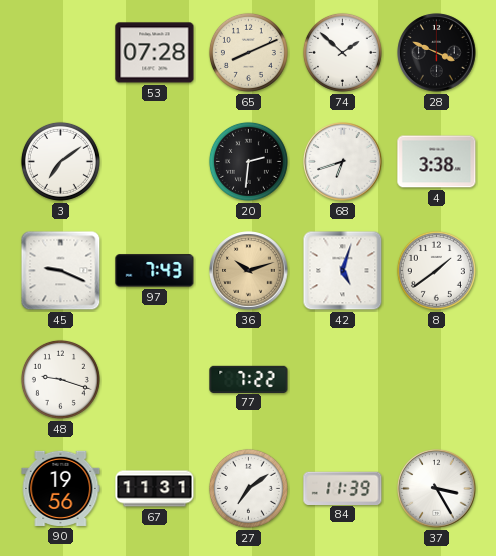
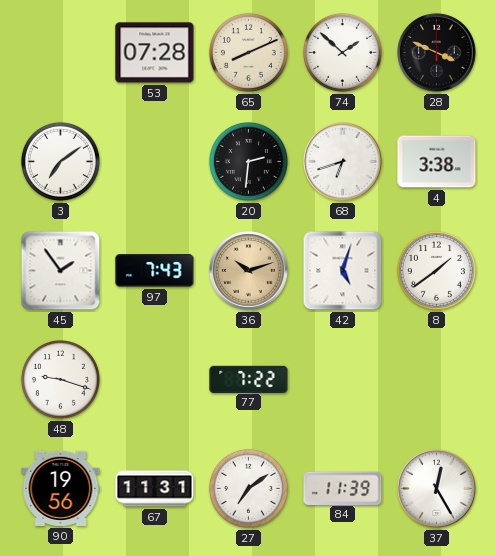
45: 9:19 -> 1:54 (61, 271)
37: 3:25 -> 12:25 (437, 489)
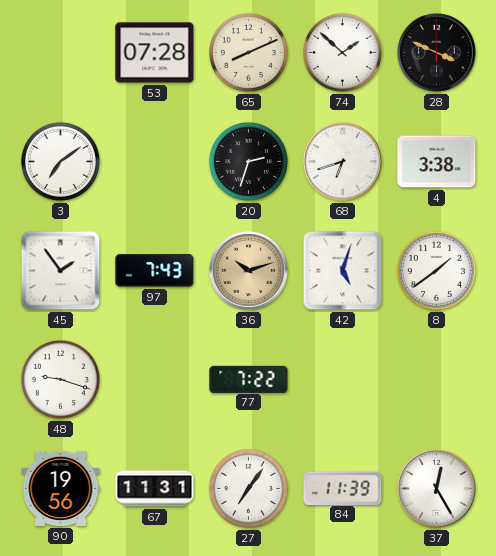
20: 2:31 -> 2:33 (248, 161)
27: 7:09 -> 7:06 (248, 488)
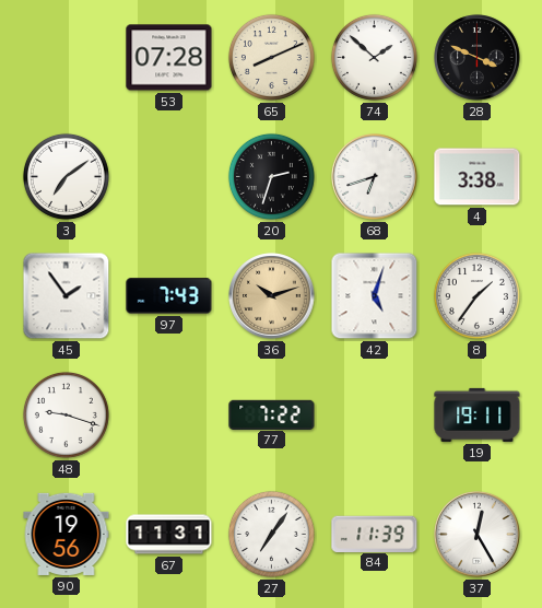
8: 1:39 -> 1:36 (476, 295)
19: none -> 19:11 (478, 414)
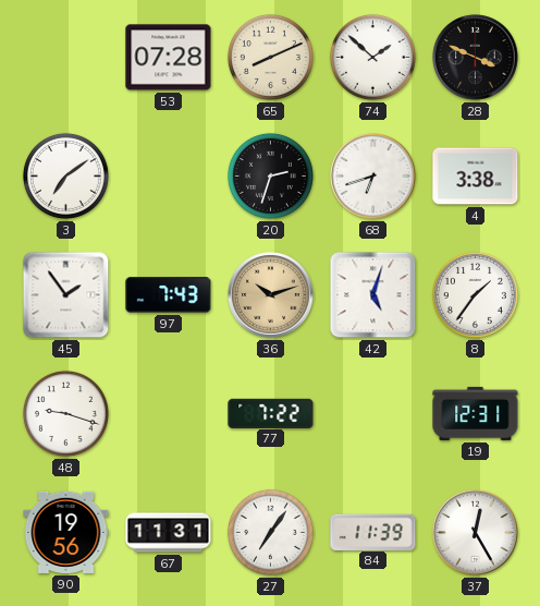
19: 19:11 -> 12:31 (476, 413)
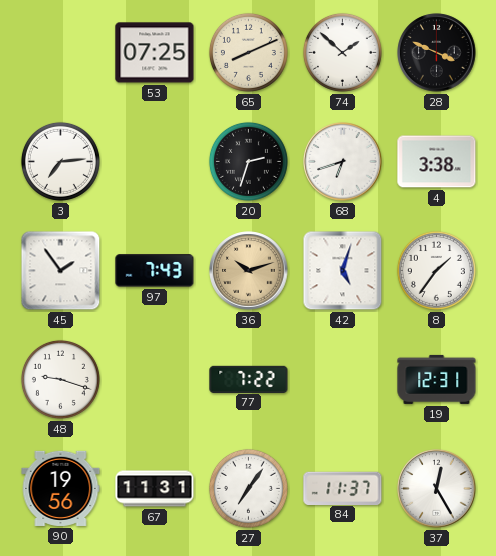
53: 07:28 -> 07:25 (155, 53)
3: 7:09 -> 7:14 (60, 161)
84: 11:39 -> 11:37 (343, 488)
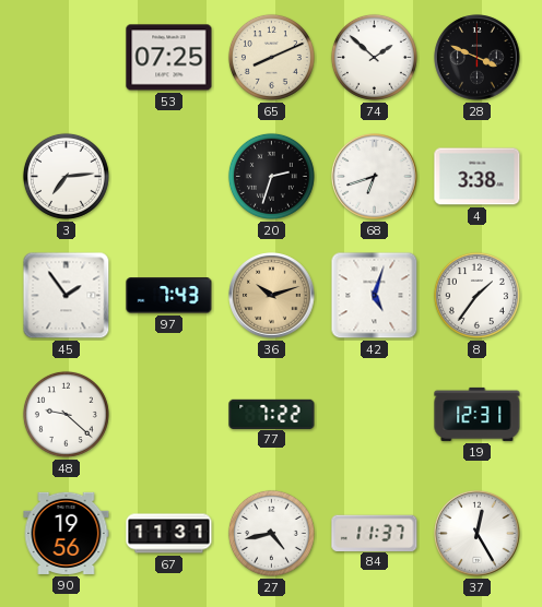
48: 9:18 -> 9:22 (66, 414)
27: 7:06 -> 4:43 (271, 533)
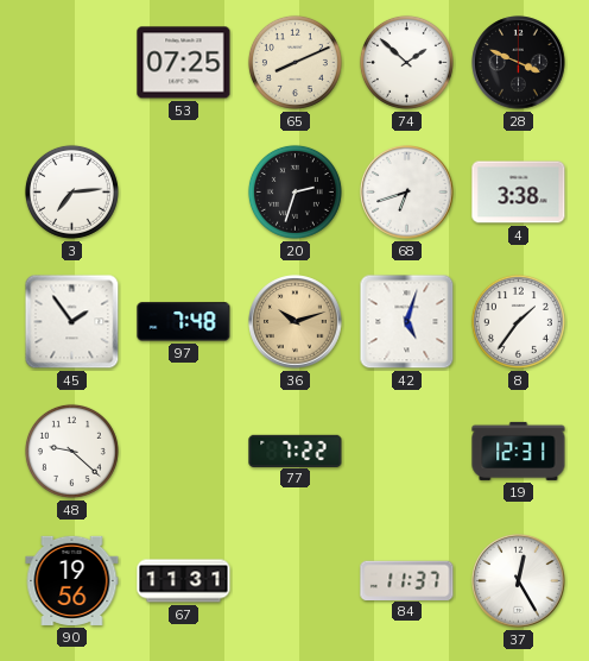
97: 7:43 -> 7:48 (184, 322)
27: 4:43 -> none (271, 533)
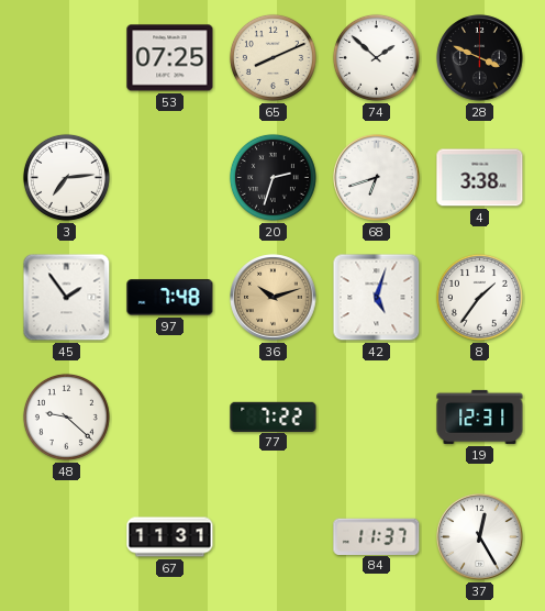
90: 19:56 -> none (72, 580)
